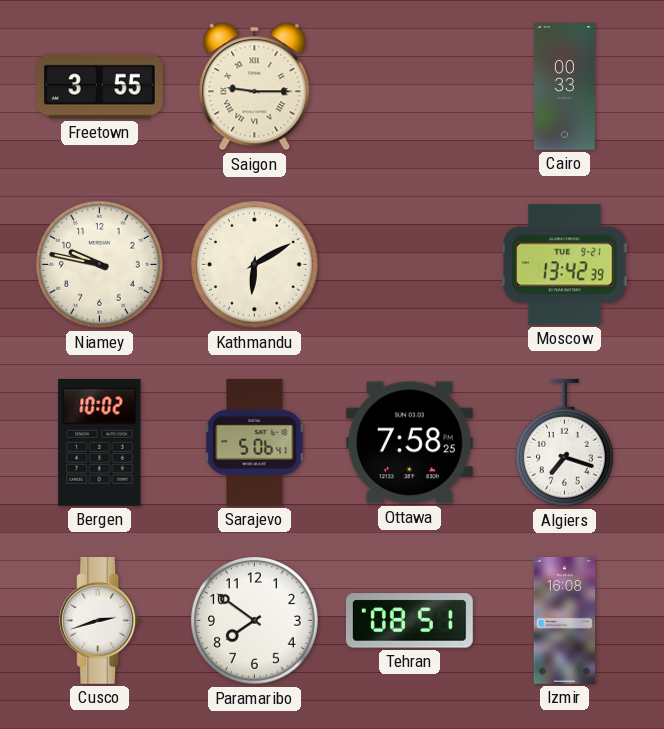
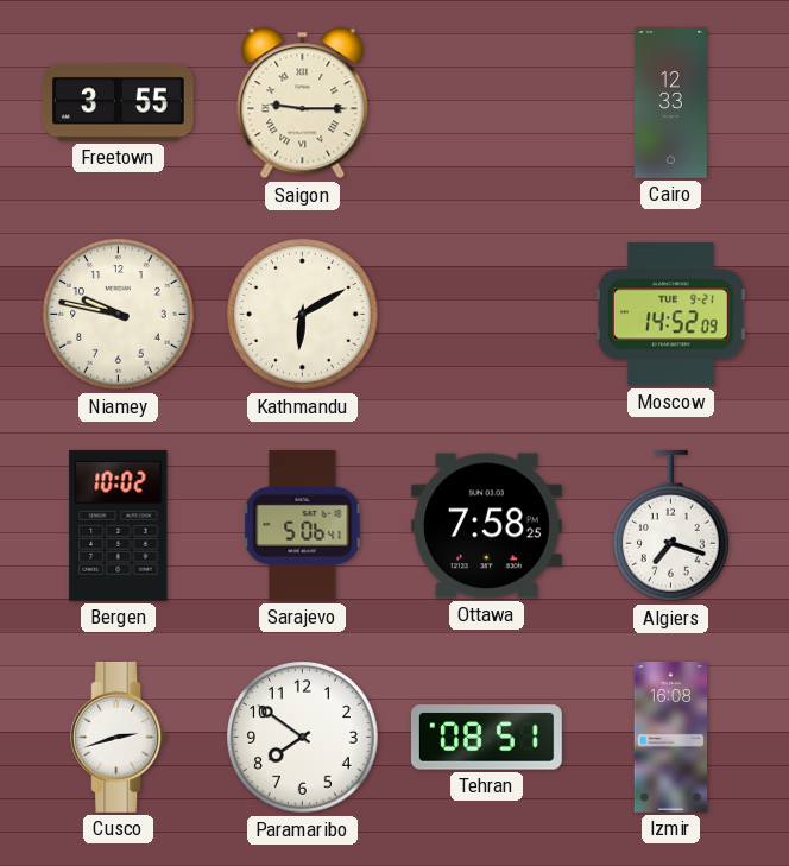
Cairo: 00:33 -> 12:33 (671, 103)
Moscow: 13:42 -> 14:52 (670, 315)
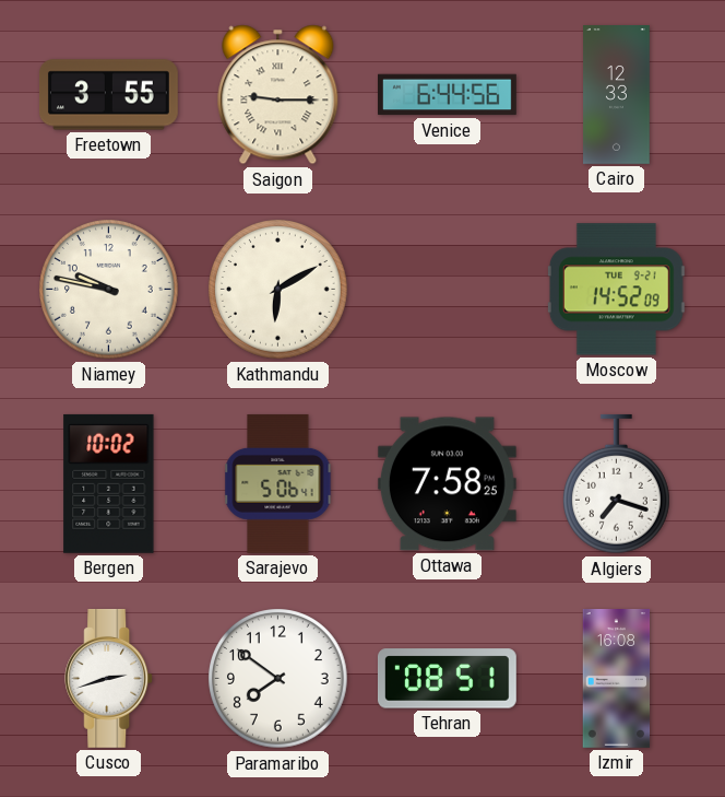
Venice: none -> 6:44 (448, 95)
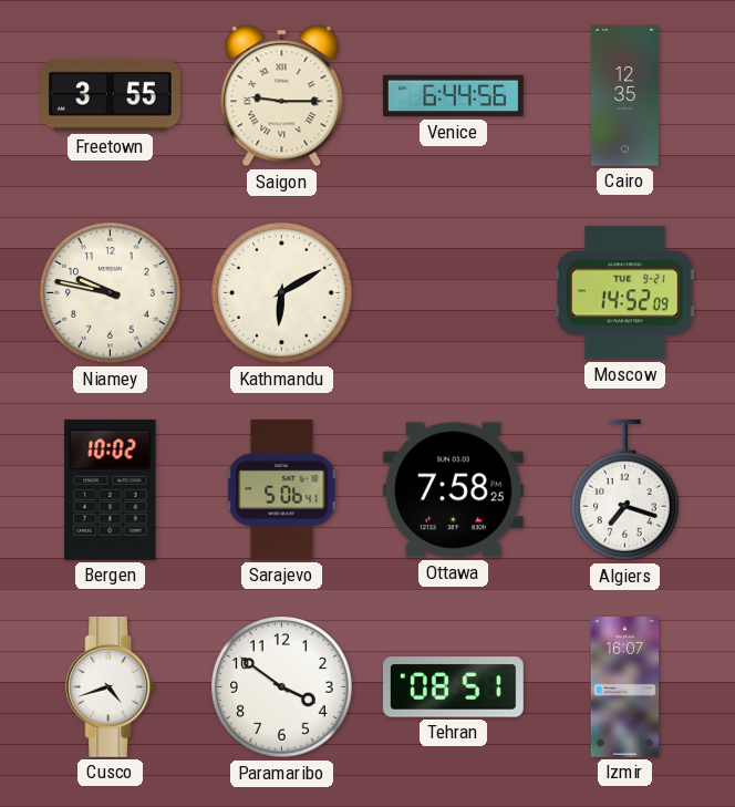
Cairo: 12:33 -> 12:35 (625, 96)
Cusco: 2:42 -> 4:42 (111, 686)
Paramaribo: 7:51 -> 3:51 (282, 687)
Izmir: 16:08 -> 16:07 (625, 687)
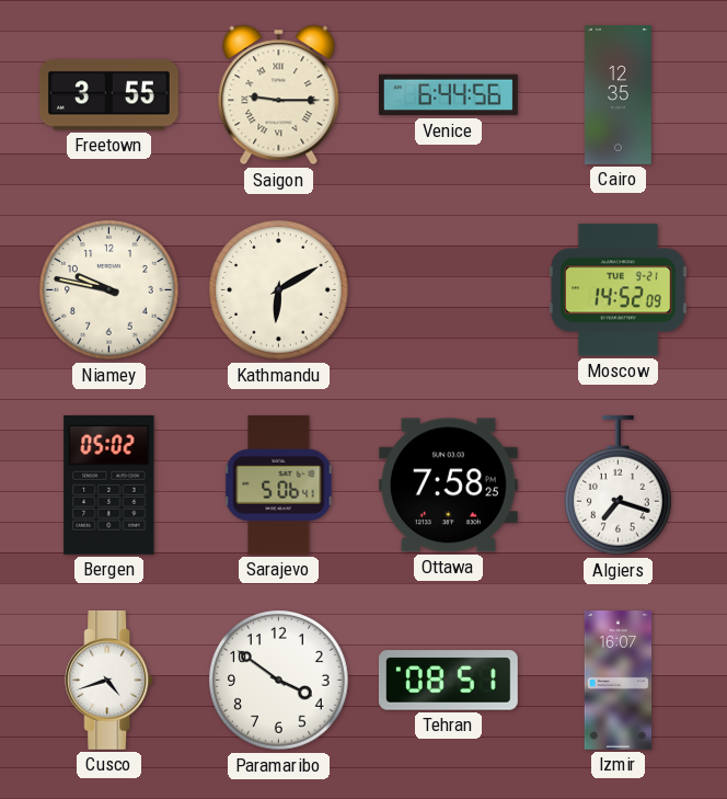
Bergen: 10:02 -> 05:02 (109, 484)
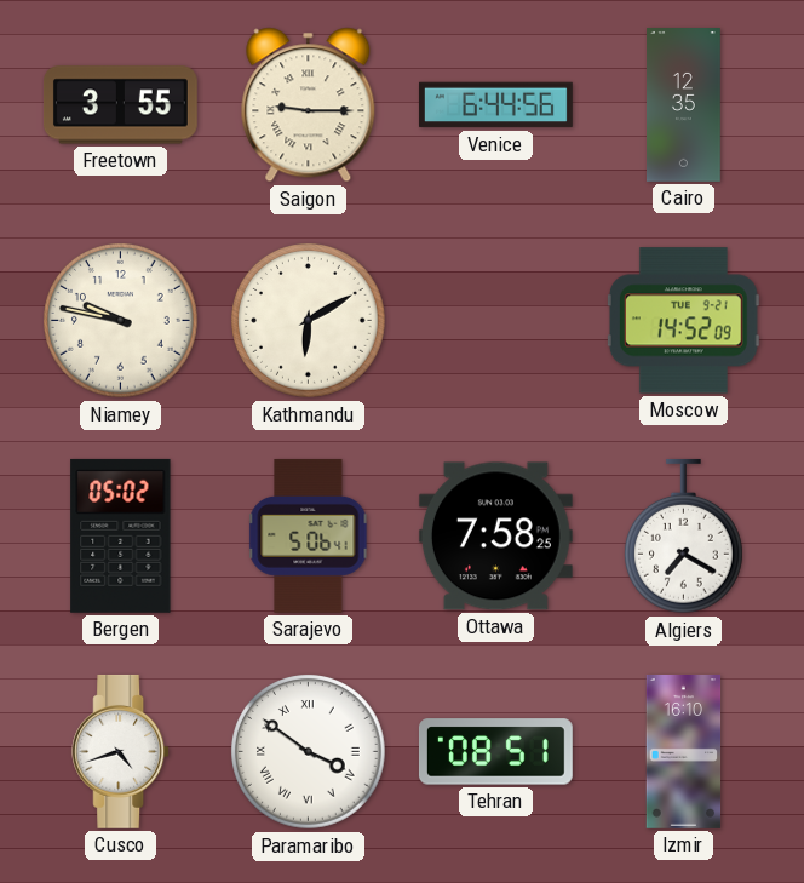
Algiers: 7:18 -> 7:20 (683, 537)
Paramaribo numerals: Arabic -> Roman (309, 752)
Izmir: 16:07 -> 16:10 (684, 752)
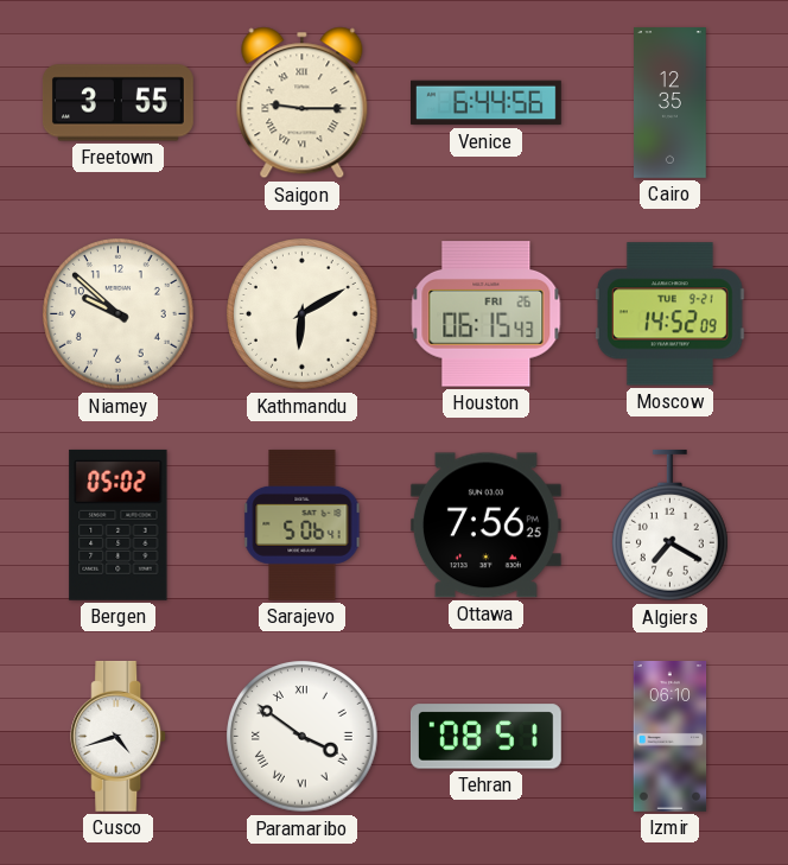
Niamey: 9:47 -> 9:52 (119, 314)
Houston: none -> 06:15 (487, 314)
Ottawa: 7:58 -> 7:56 (485, 526)
Izmir: 16:10 -> 06:10 (671, 737)
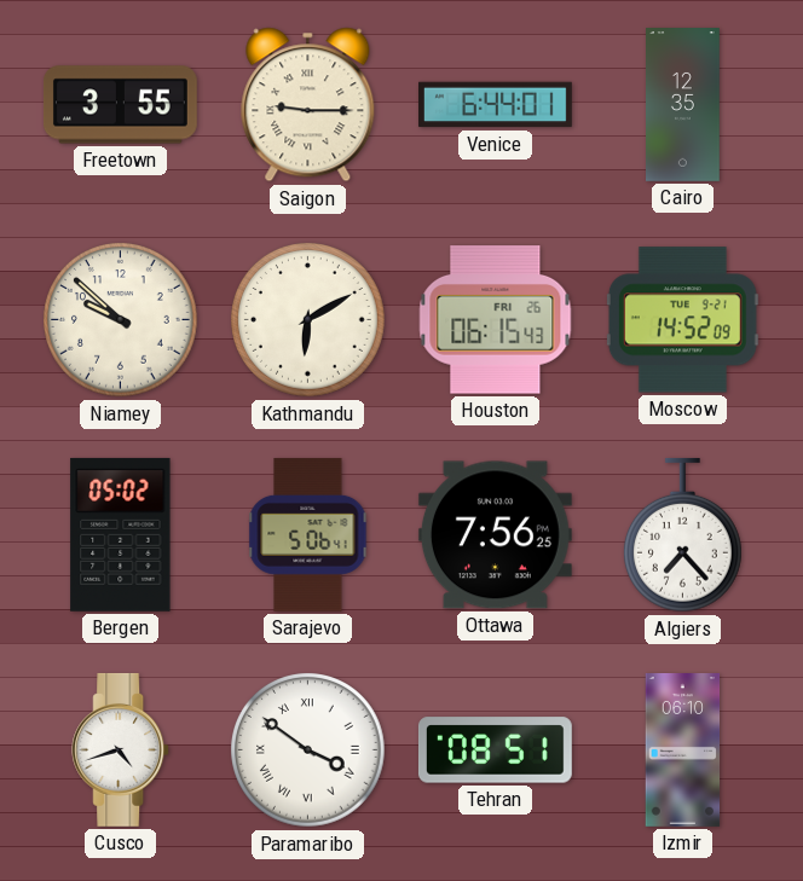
Venice: 6:44:56 -> 6:44:01 (496, 105)
Algiers: 7:20 -> 7:23 (682, 535)
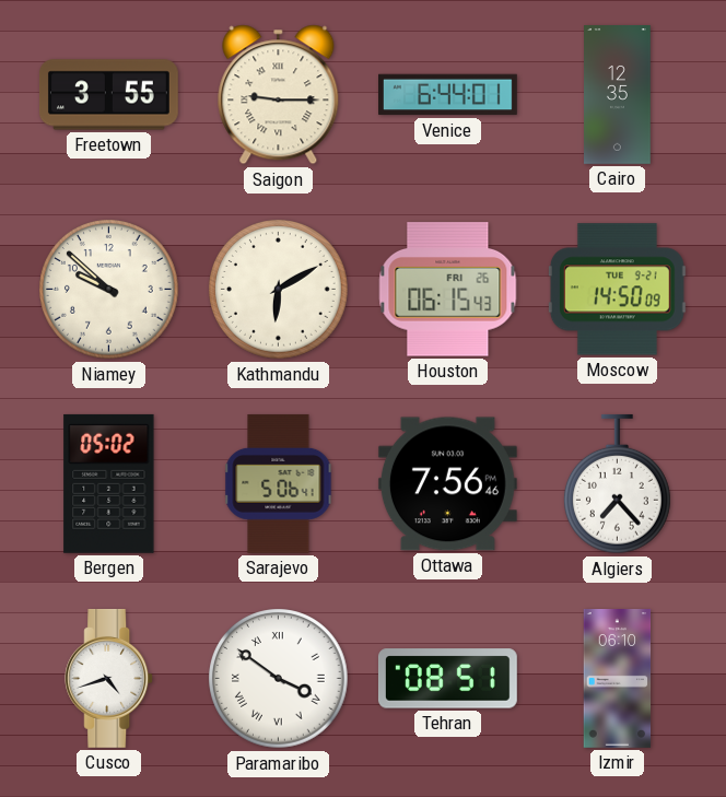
Moscow: 14:52 -> 14:50 (617, 290)
Ottawa: 7:56:25 -> 7:56:46 (447, 484)
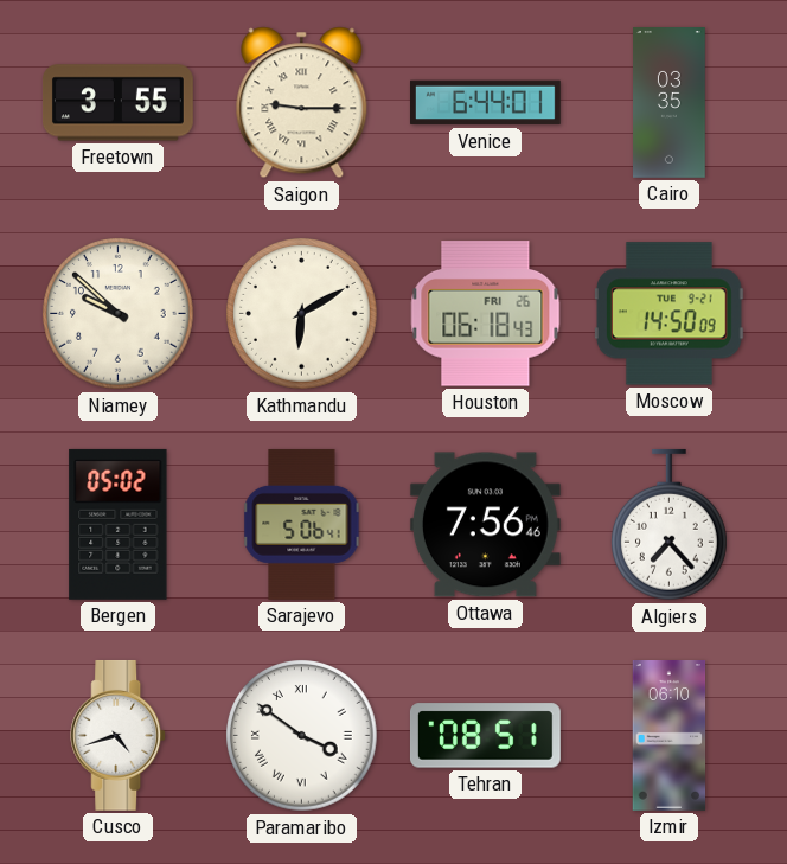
Cairo: 12:35 -> 03:35 (670, 103)
Houston: 06:15 -> 06:18 (486, 314)
